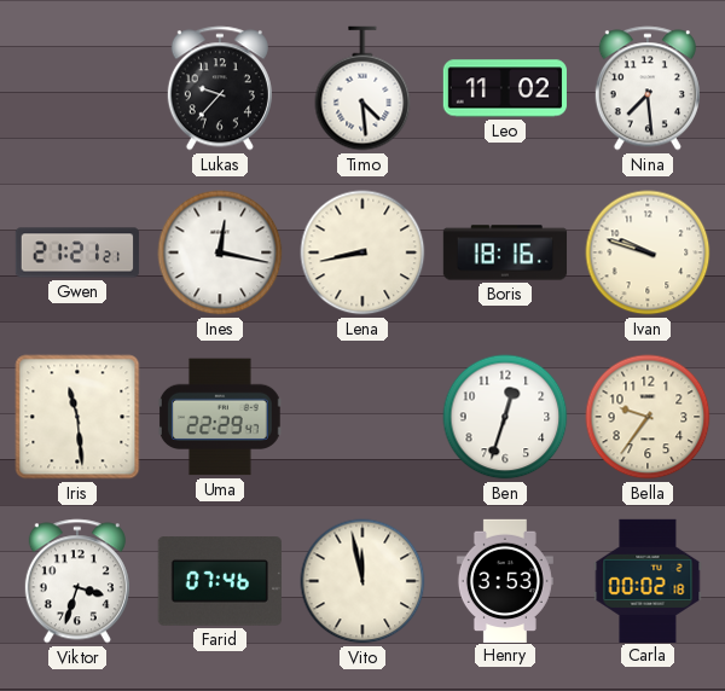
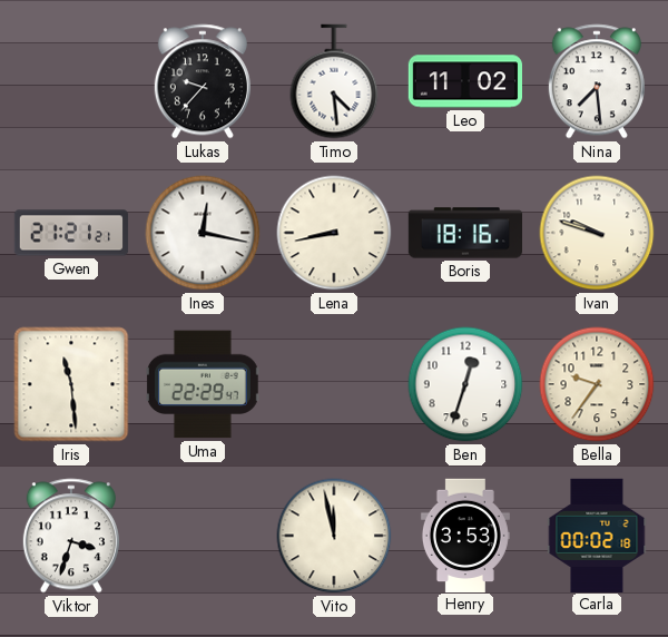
Farid: 07:46 -> none (220, 581)
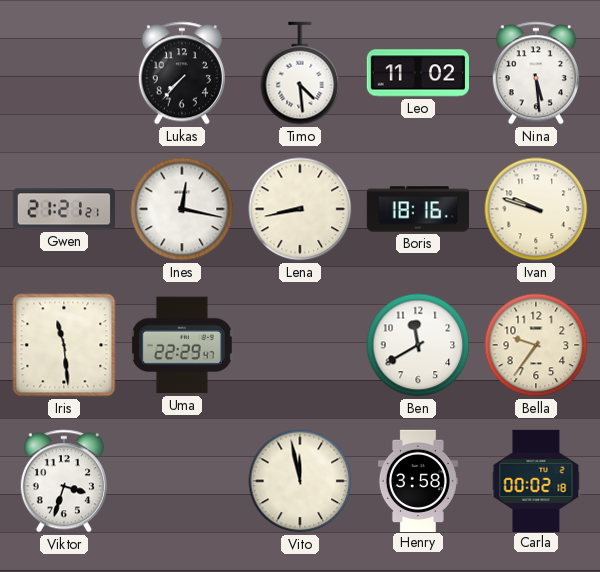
Lukas: 9:37 -> 7:37 (182, 73)
Nina: 7:29 -> 5:29 (536, 73)
Ben: 12:33 -> 11:40 (418, 345)
Henry: 3:53 -> 3:58 (418, 480)
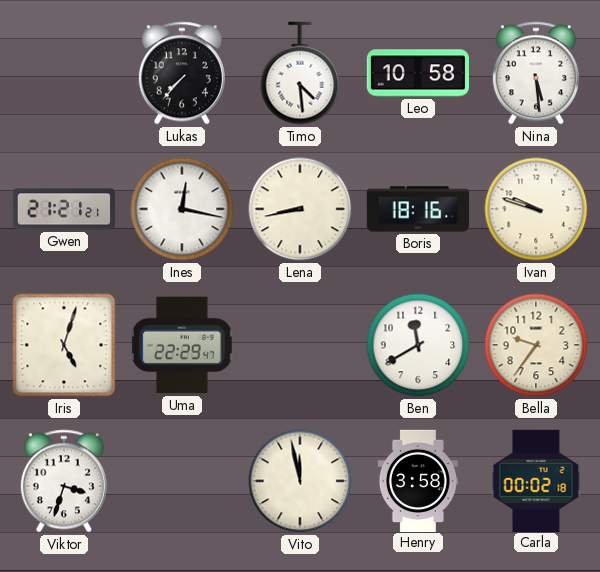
Leo: 11:02 -> 10:58 (418, 73)
Iris: 11:29 -> 5:03 (64, 345)
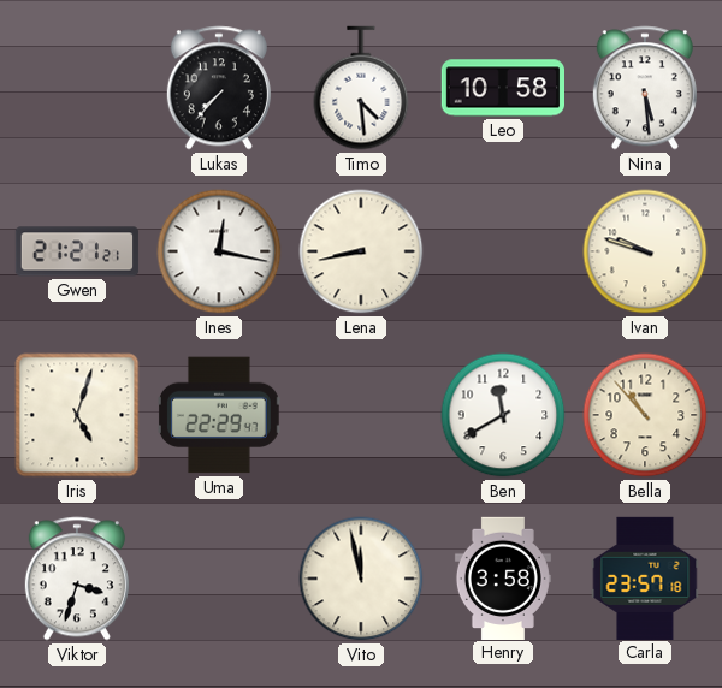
Boris: 18:16 -> none (418, 209)
Bella: 9:36 -> 10:53 (645, 415)
Carla: 00:02 -> 23:57 (645, 577)
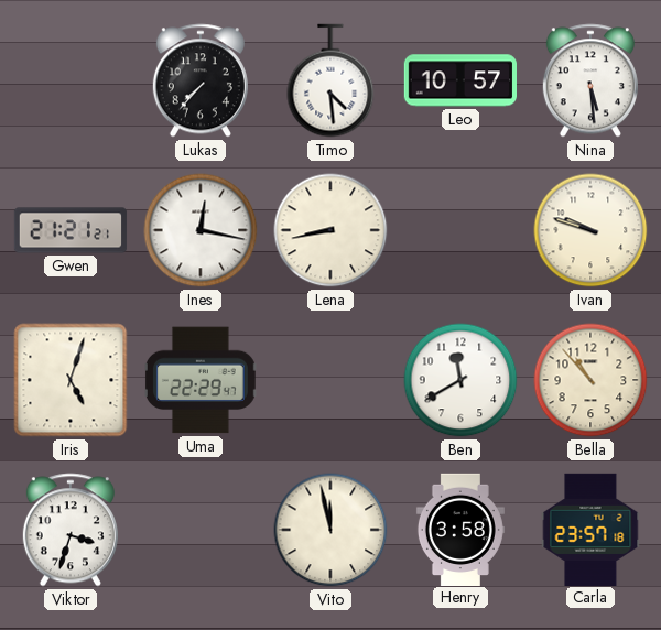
Leo: 10:58 -> 10:57 (460, 80)
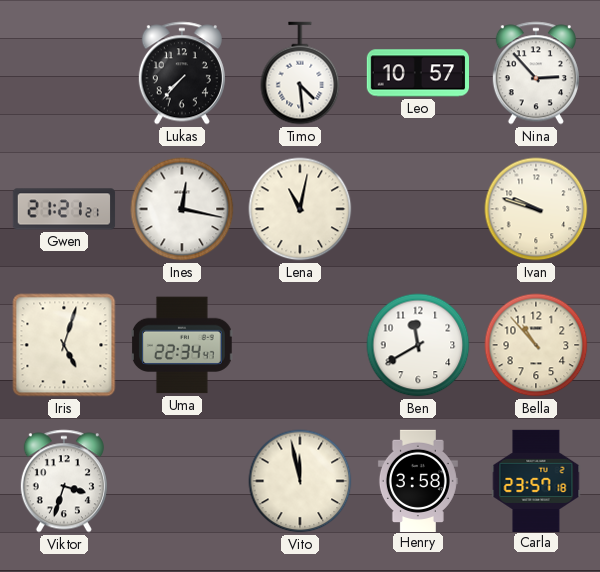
Nina: 5:29 -> 2:53 (536, 73)
Lena: 8:43 -> 11:02 (300, 209)
Uma: 22:29 -> 22:34 (182, 345)
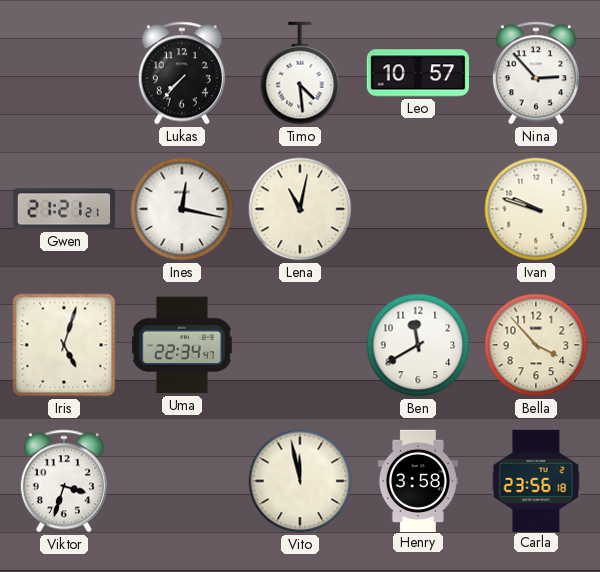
Bella: 10:53 -> 3:53 (536, 345)
Carla: 23:57 -> 23:56 (536, 480)
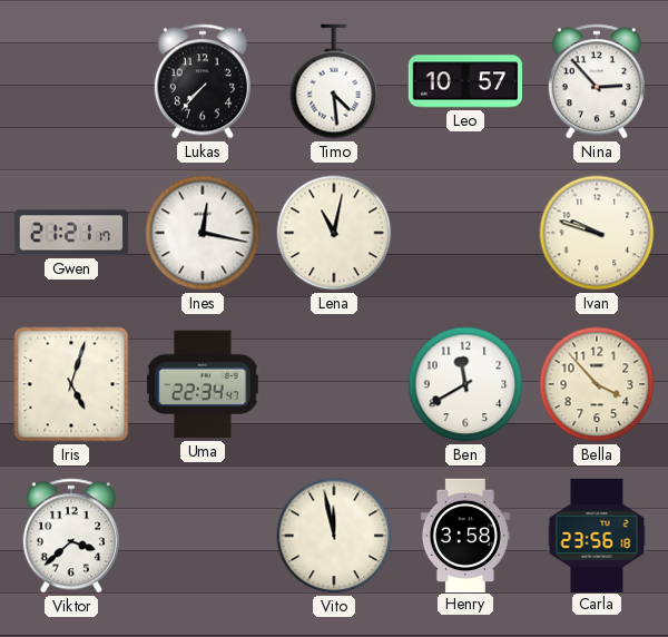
Gwen: 21:21:21 -> 21:21:17 (71, 233)
Viktor: 3:33 -> 3:38 (71, 536)
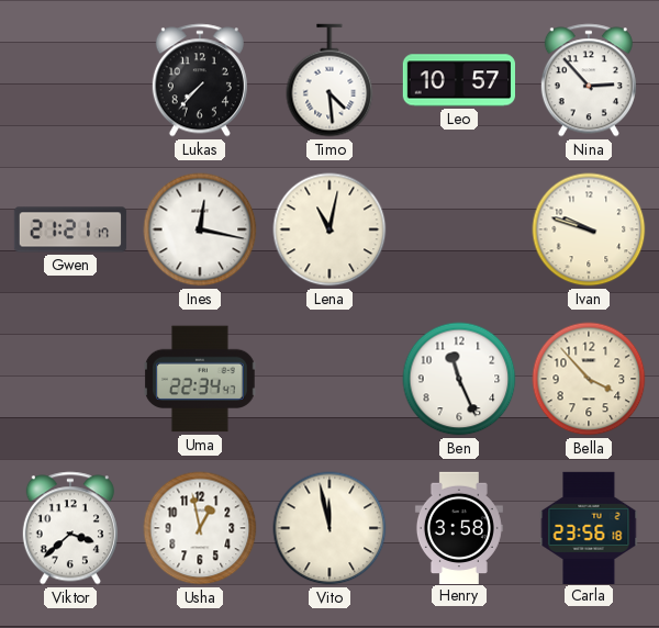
Iris: 5:03 -> none (71, 384)
Ben: 11:40 -> 11:26 (459, 379)
Usha: none -> 12:58 (200, 528)
